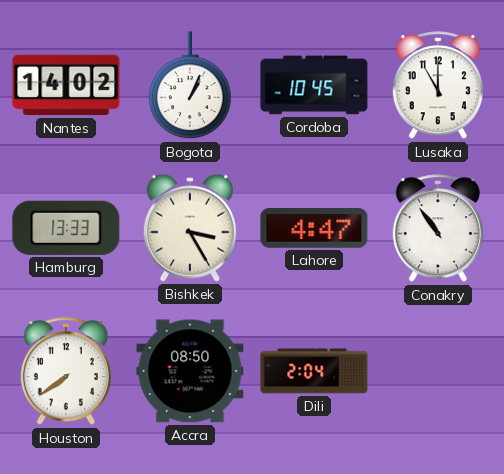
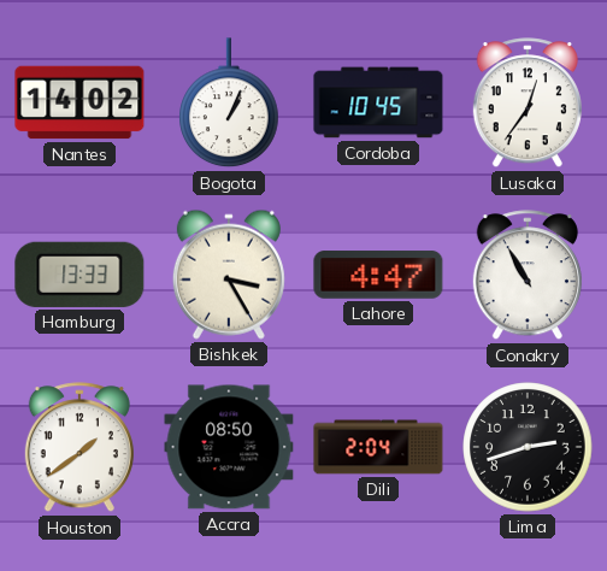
Lusaka: 11:00 -> 12:36 (528, 104)
Conakry: 10:54 -> 10:55 (528, 276)
Houston: 7:39 -> 1:39 (79, 448)
Lima: none -> 2:42 (528, 447)
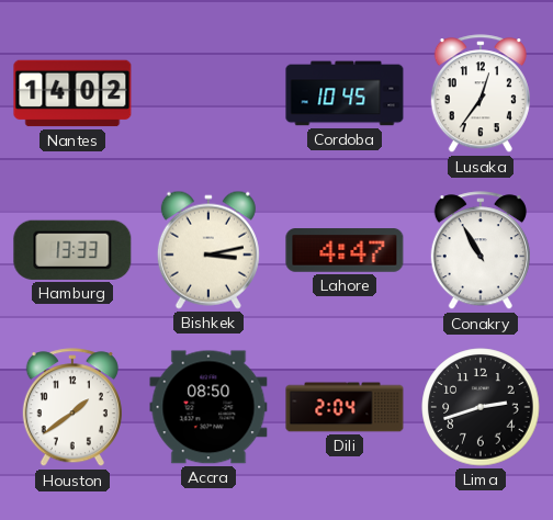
Bogota: 1:04 -> none (229, 104)
Bishkek: 3:25 -> 3:13 (208, 250)
